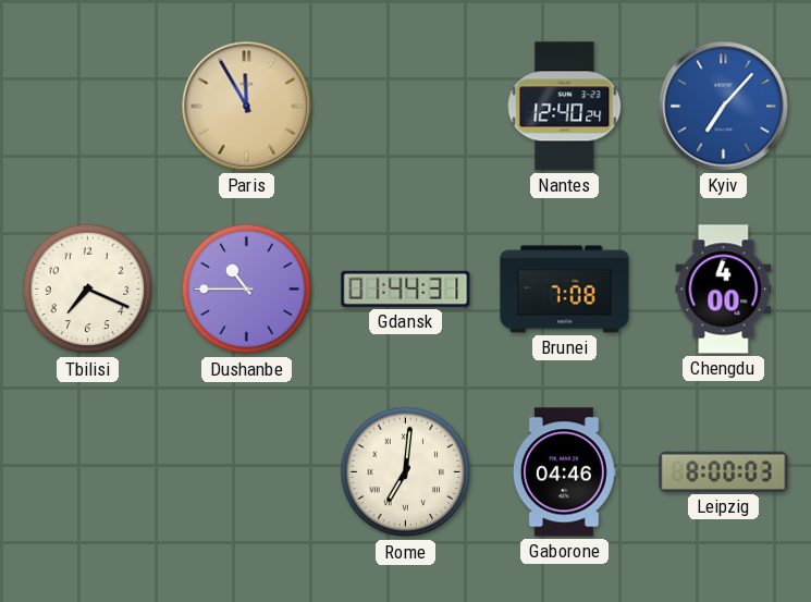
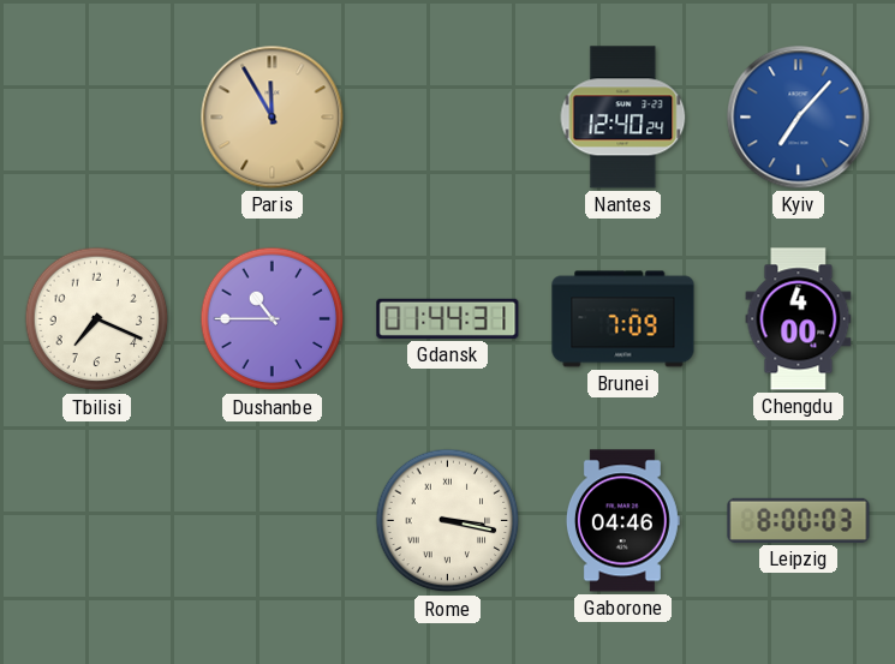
Brunei: 7:08 -> 7:09 (623, 319)
Rome: 7:01 -> 3:17 (448, 521)
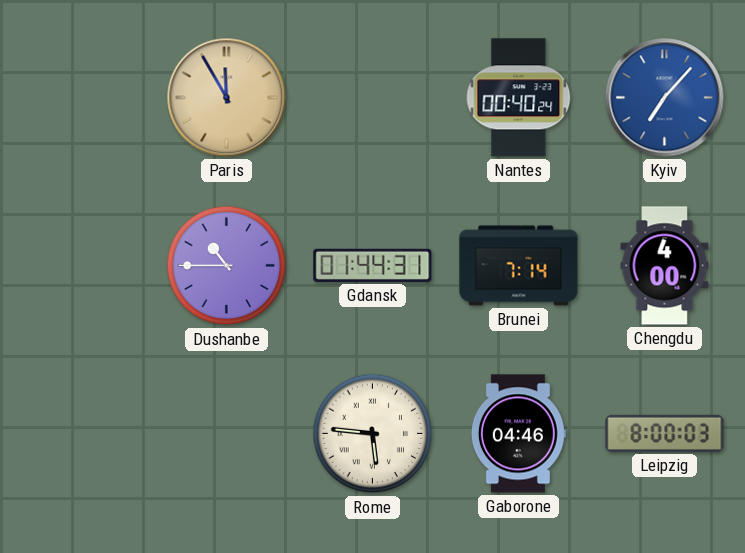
Nantes: 12:40 -> 00:40 (519, 98)
Tbilisi: 7:19 -> none (97, 319)
Brunei: 7:09 -> 7:14 (519, 266)
Rome: 3:17 -> 5:46 (373, 434)
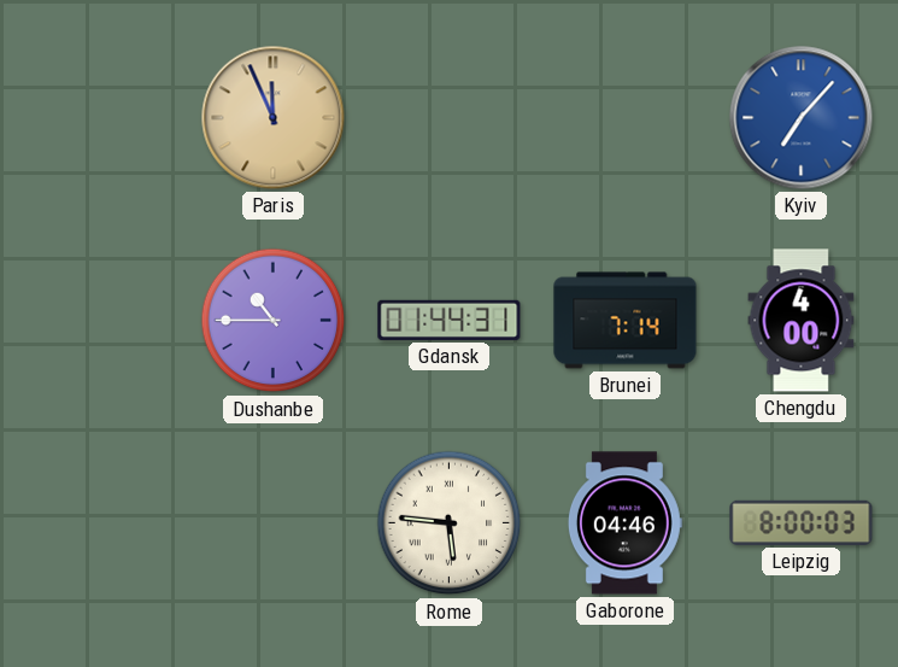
Paris: 11:55 -> 11:56 (274, 118)
Nantes: 00:40 -> none (519, 98)
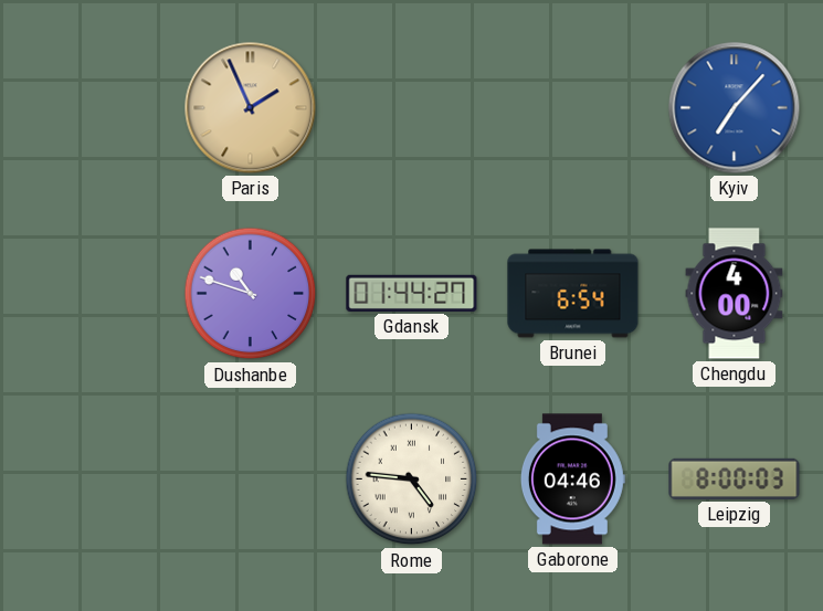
Paris: 11:56 -> 1:56 (251, 108)
Dushanbe: 10:45 -> 10:48 (251, 294)
Gdansk: 01:44:31 -> 01:44:27 (412, 293)
Brunei: 7:14 -> 6:54 (573, 294)
Rome: 5:46 -> 4:46 (412, 480)
